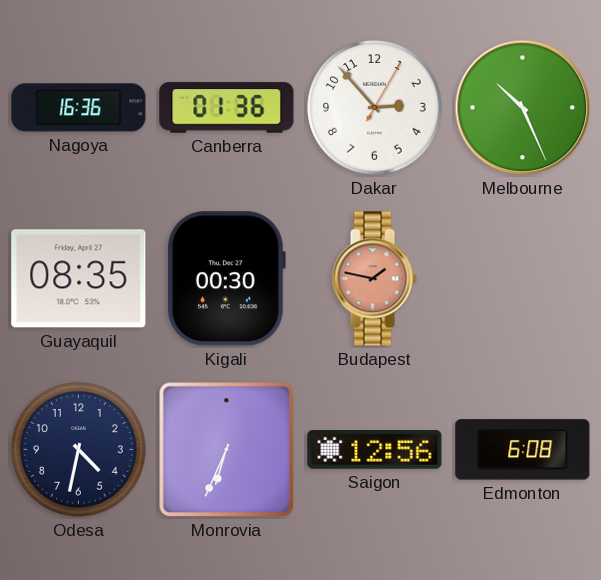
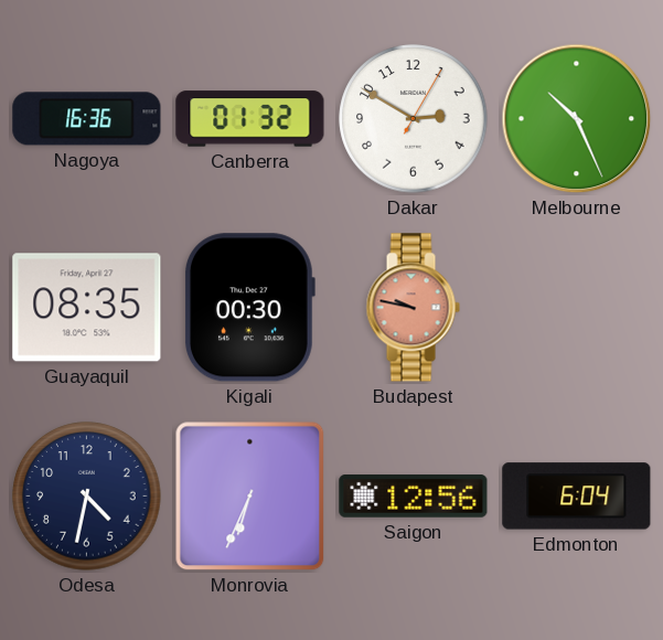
Canberra: 01:36 -> 01:32 (250, 119)
Dakar: 2:53 -> 2:50 (414, 119)
Budapest: 1:47 -> 9:47 (413, 308)
Edmonton: 6:08 -> 6:04 (577, 497)
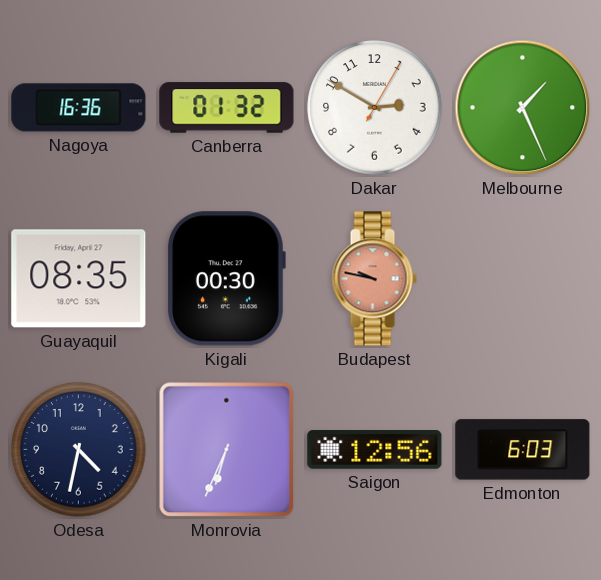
Melbourne: 10:26 -> 1:26 (523, 108)
Edmonton: 6:04 -> 6:03 (523, 450)
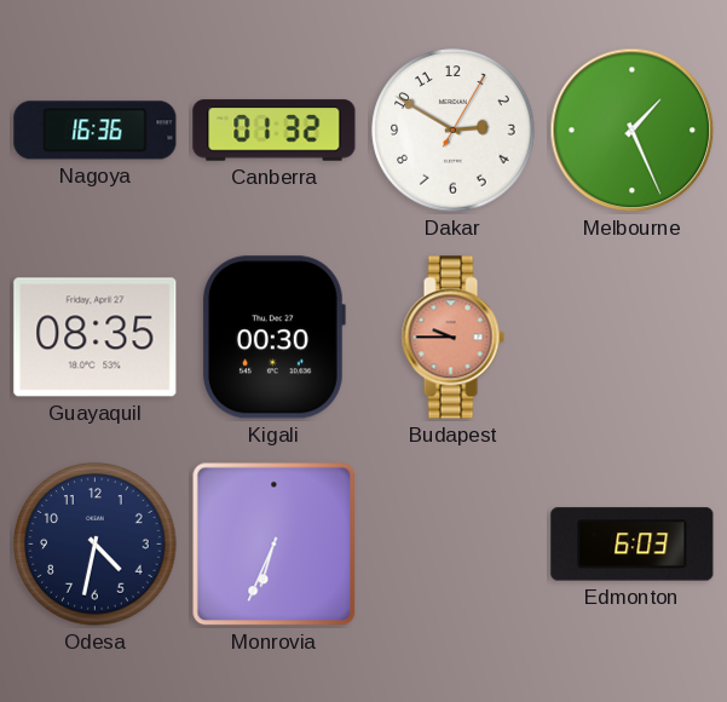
Budapest: 9:47 -> 9:45 (452, 338)
Saigon: 12:56 -> none (375, 450)
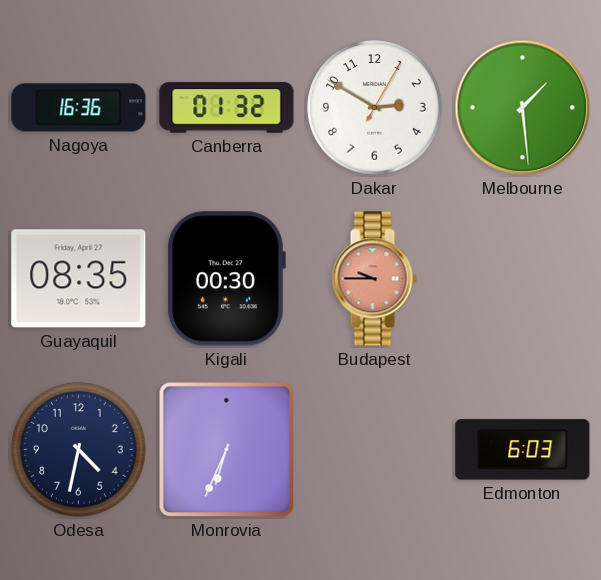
Melbourne: 1:26 -> 1:29 (523, 108)
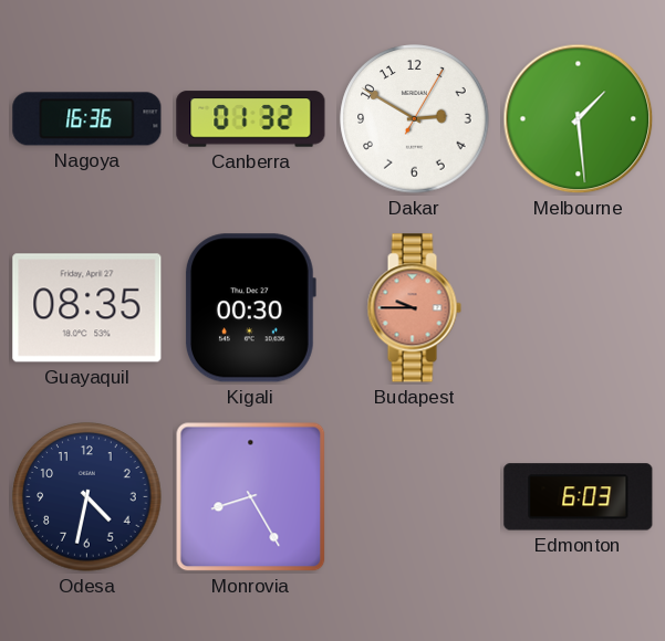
Monrovia: 6:34 -> 8:25 (251, 497)
